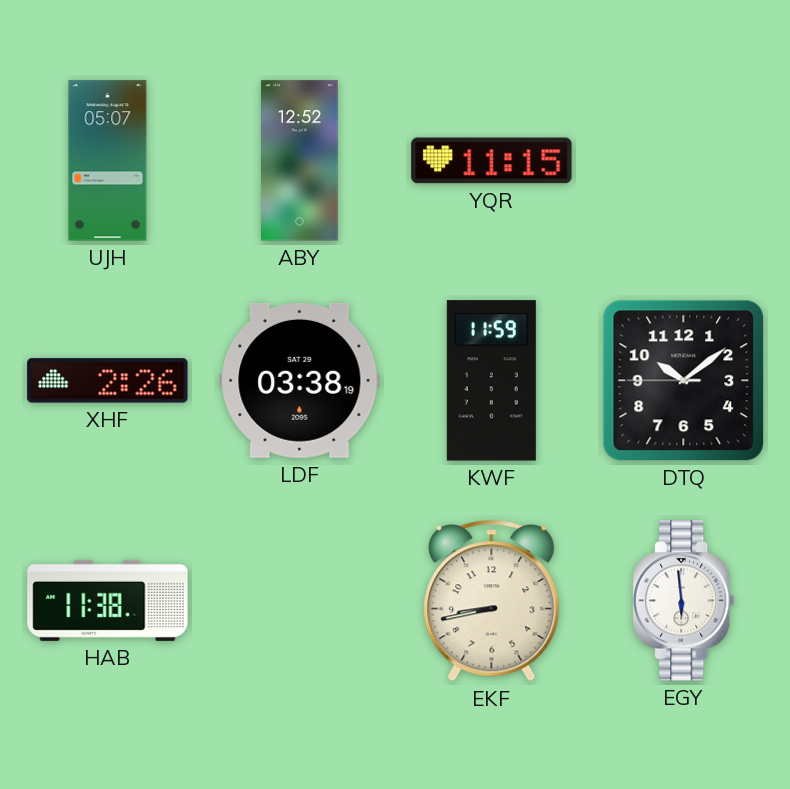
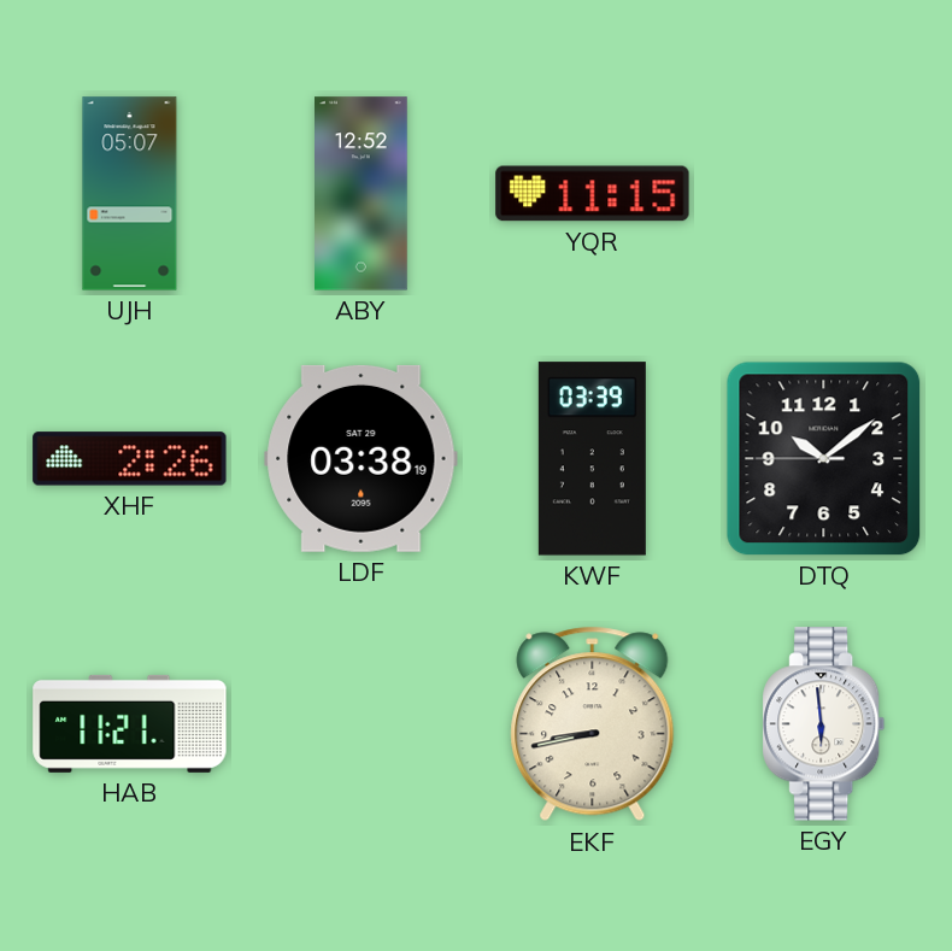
KWF: 11:59 -> 03:39 (592, 459)
HAB: 11:38 -> 11:21 (130, 723)
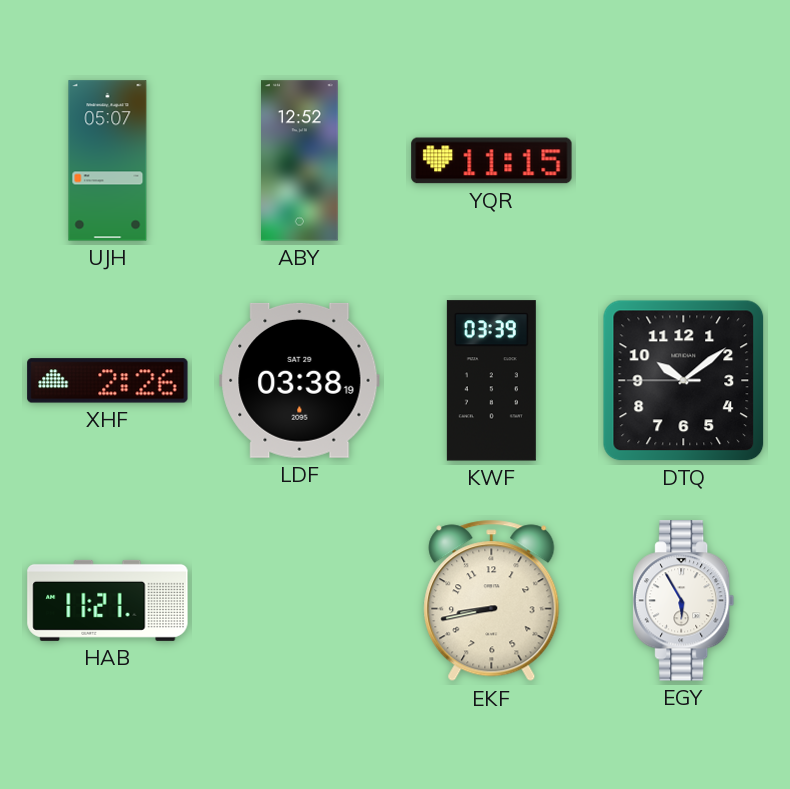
EGY: 5:59 -> 5:55 (684, 601)
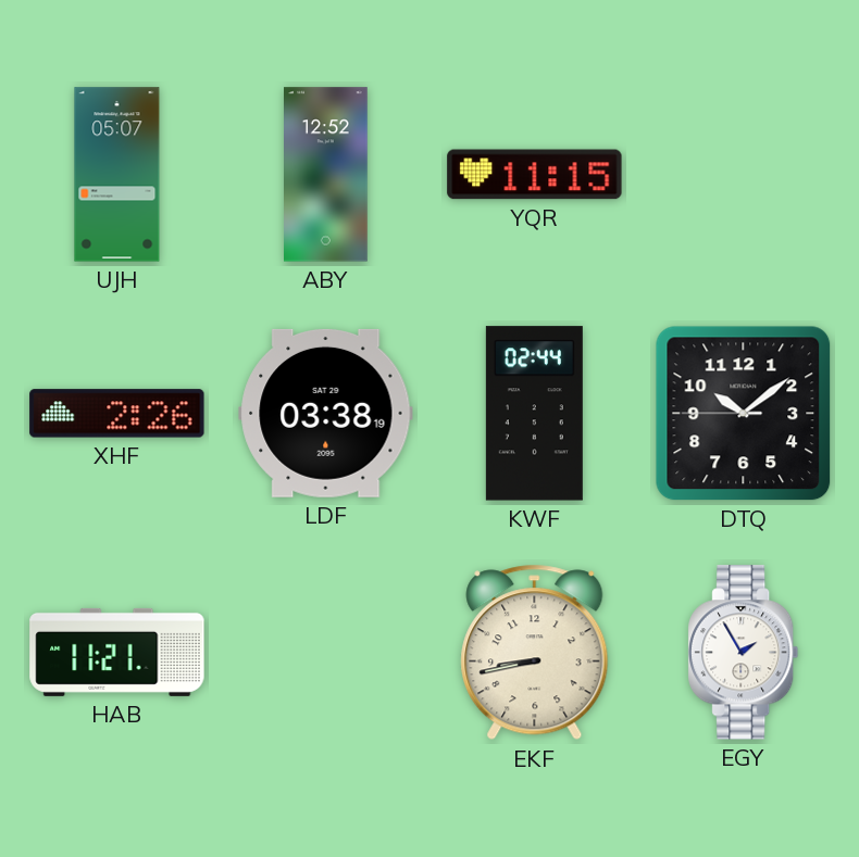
KWF: 03:39 -> 02:44 (534, 414)
EGY: 5:55 -> 1:55 (744, 653)
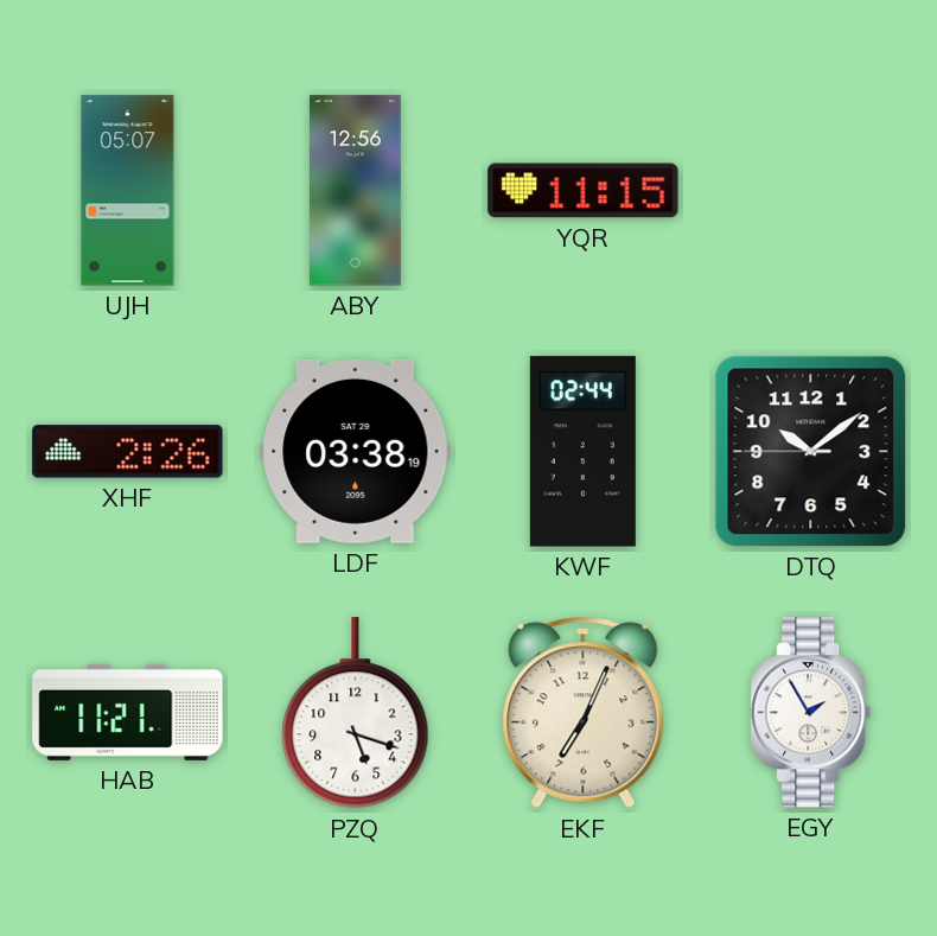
ABY: 12:52 -> 12:56 (356, 191)
PZQ: none -> 5:18 (356, 713)
EKF: 8:43 -> 7:04 (584, 713)
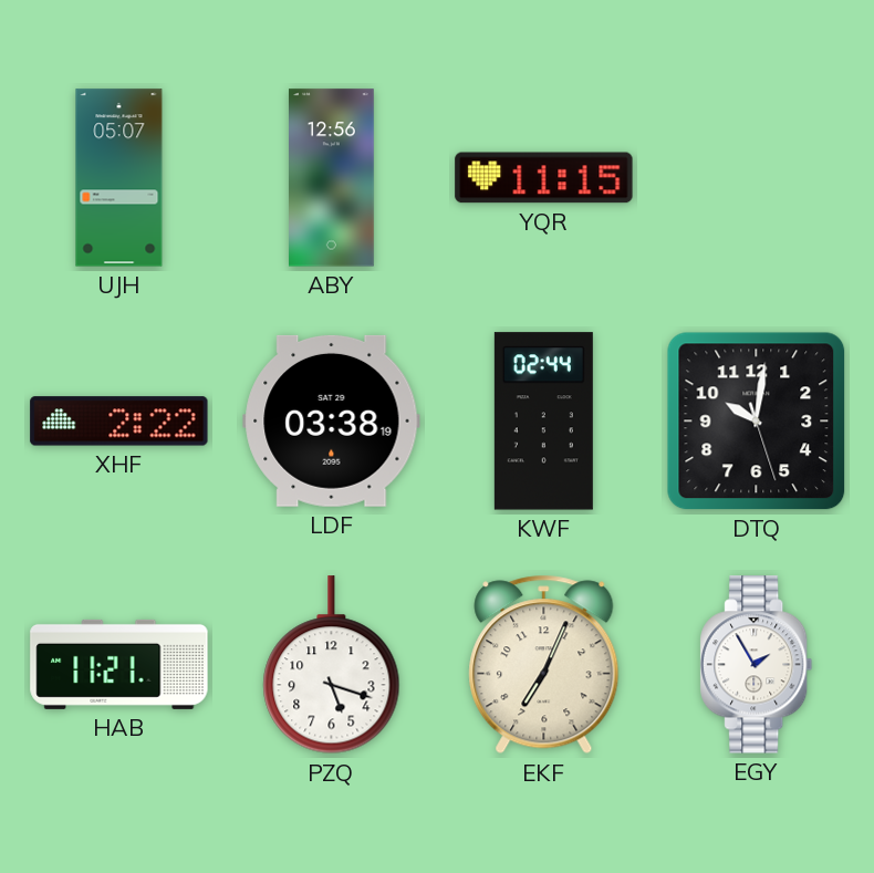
XHF: 2:26 -> 2:22 (119, 422)
DTQ: 10:08 -> 10:01 (757, 422)
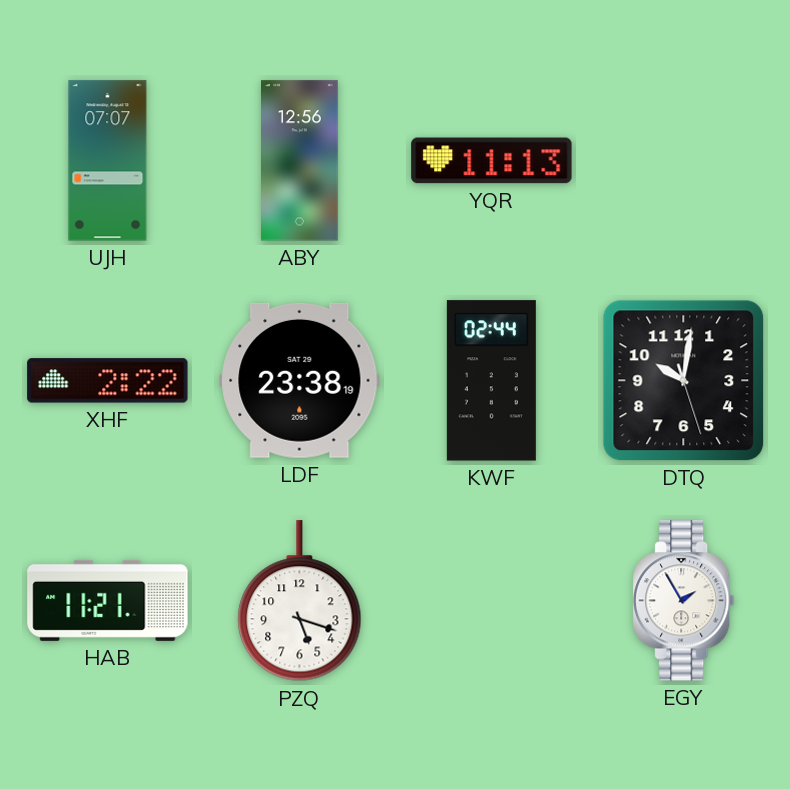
UJH: 05:07 -> 07:07 (108, 161)
YQR: 11:15 -> 11:13 (492, 161)
LDF: 03:38 -> 23:38 (300, 380)
EKF: 7:04 -> none (544, 665)
